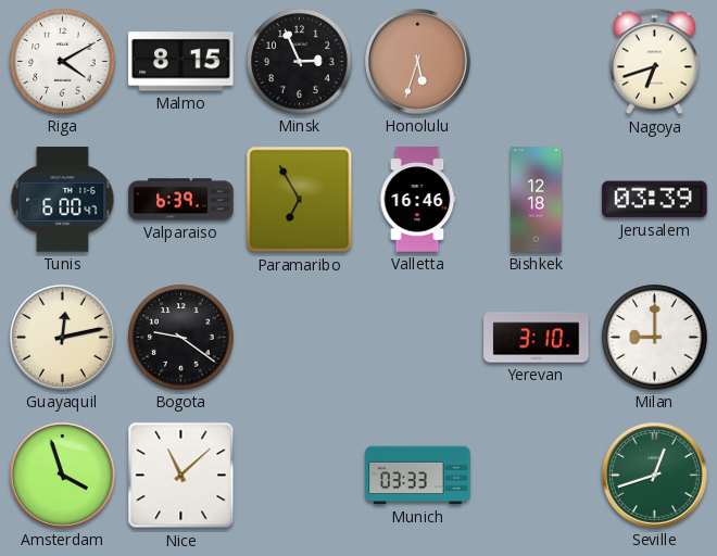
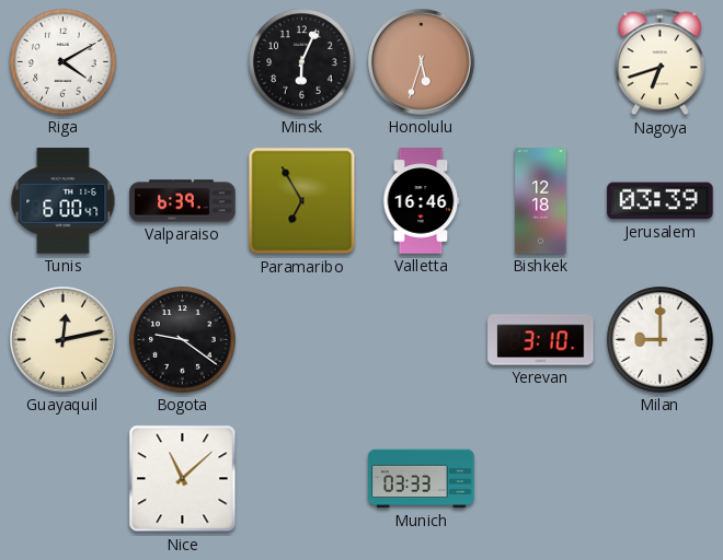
Malmo: 8:15 -> none (181, 62)
Minsk: 2:56 -> 6:04 (302, 62)
Amsterdam: 3:57 -> none (63, 476)
Seville: 12:42 -> none (655, 476)
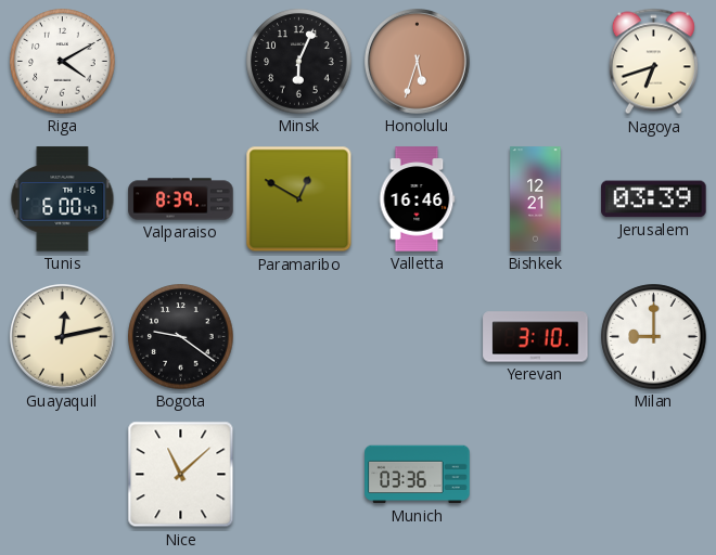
Valparaiso: 6:39 -> 8:39 (181, 199)
Paramaribo: 6:55 -> 12:50 (299, 199)
Bishkek: 12:18 -> 12:21 (536, 199)
Munich: 03:33 -> 03:36 (418, 475)
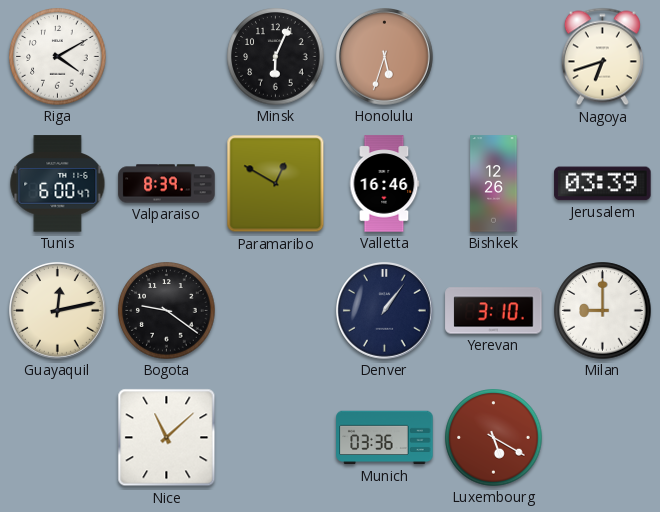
Bishkek: 12:21 -> 12:26 (494, 184)
Denver: none -> 1:06 (385, 311)
Luxembourg: none -> 5:20 (494, 438)
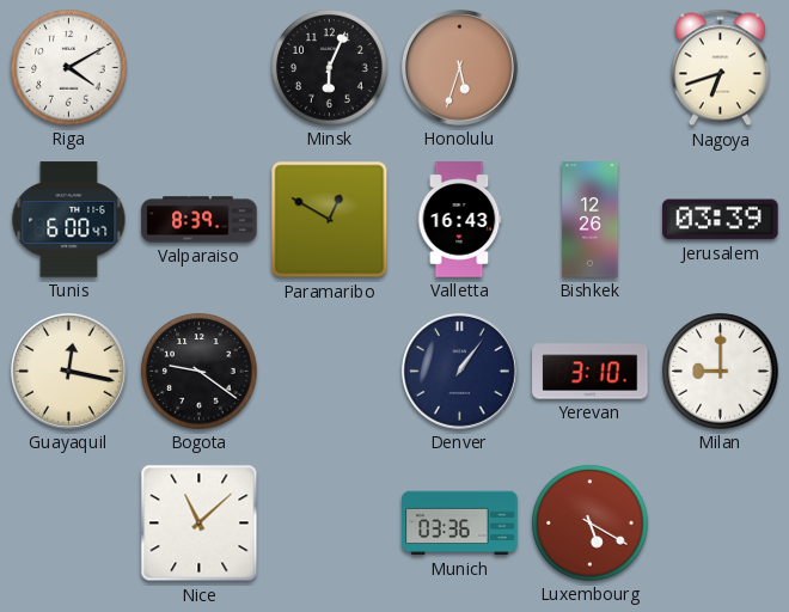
Valletta: 16:46 -> 16:43 (459, 220)
Guayaquil: 12:13 -> 12:17 (69, 372)
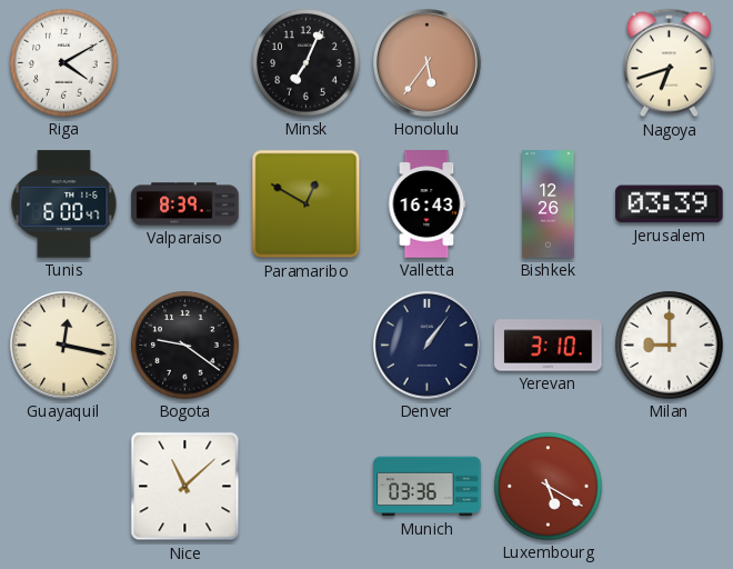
Minsk: 6:04 -> 7:04 (307, 63)
Honolulu: 5:33 -> 5:36 (428, 63)
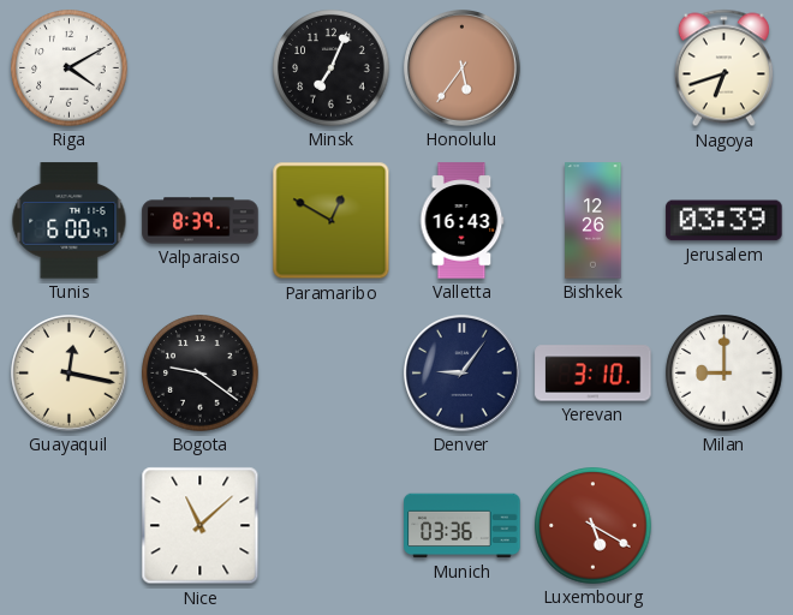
Denver: 1:06 -> 9:06 (463, 374)
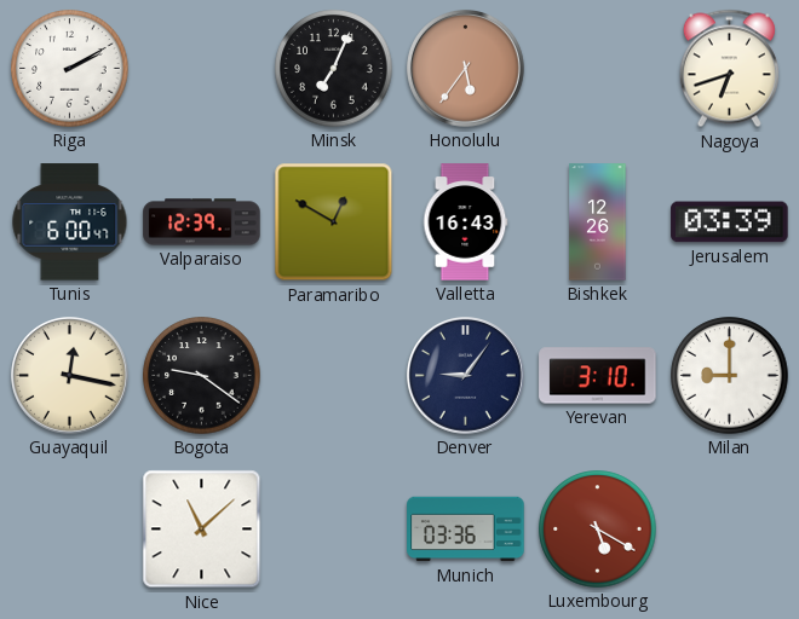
Riga: 4:10 -> 2:10 (70, 69)
Valparaiso: 8:39 -> 12:39 (202, 222)
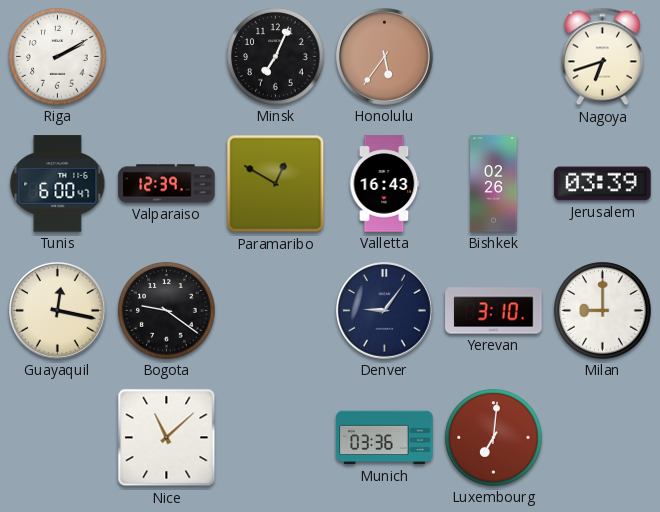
Bishkek: 12:26 -> 02:26 (494, 184)
Luxembourg: 5:20 -> 7:01 (494, 438)
